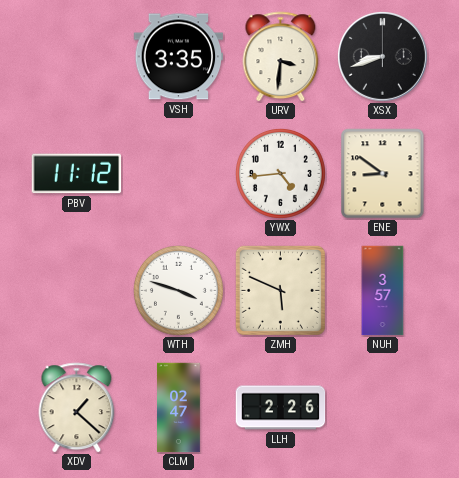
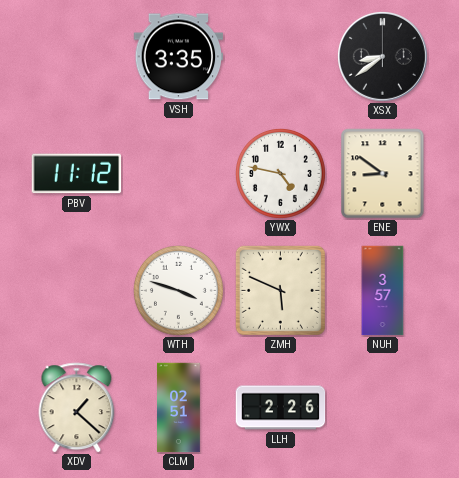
URV: 3:31 -> none (281, 57)
XSX: 8:42 -> 8:39 (382, 56)
YWX: 4:44 -> 4:47 (280, 173)
CLM: 02:47 -> 02:51 (179, 408)
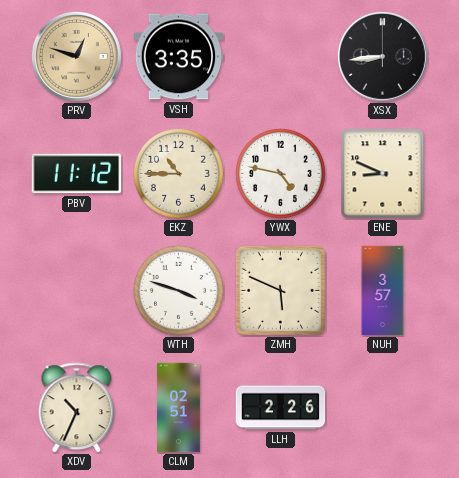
PRV: none -> 12:48 (76, 56)
XSX: 8:39 -> 8:44 (382, 56)
EKZ: none -> 10:45 (178, 173)
ENE: 8:51 -> 8:49 (383, 174)
XDV: 1:22 -> 10:34 (77, 408)
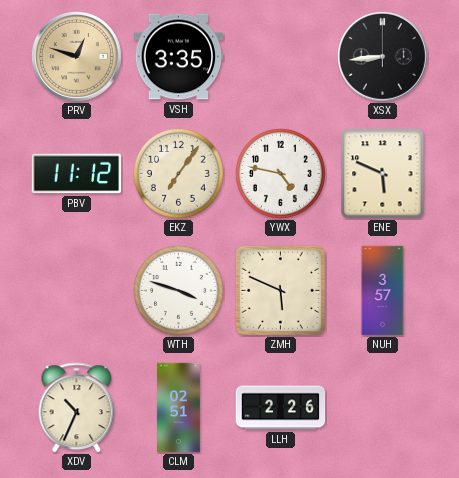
EKZ: 10:45 -> 7:06 (178, 173)
ENE: 8:49 -> 5:49 (383, 174)
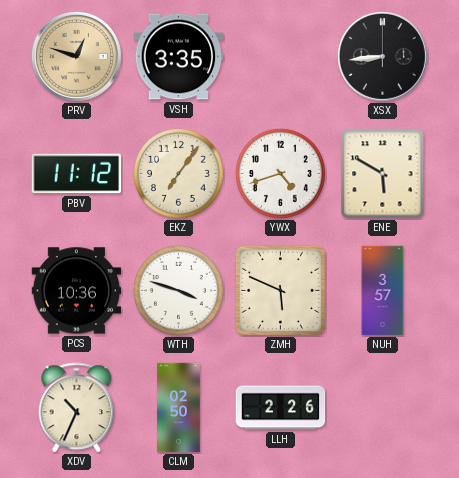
YWX: 4:47 -> 4:42 (280, 173)
ENE: 5:49 -> 5:50 (383, 174)
PCS: none -> 10:36 (77, 291)
CLM: 02:51 -> 02:50 (179, 408)
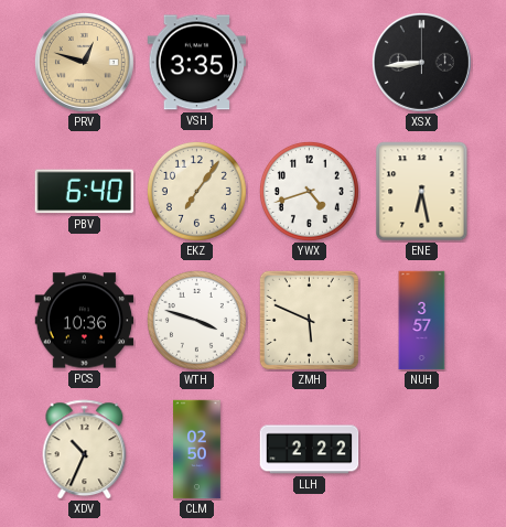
PBV: 11:12 -> 6:40 (85, 192)
ENE: 5:50 -> 6:28 (422, 192)
LLH: 2:26 -> 2:22 (310, 450)
